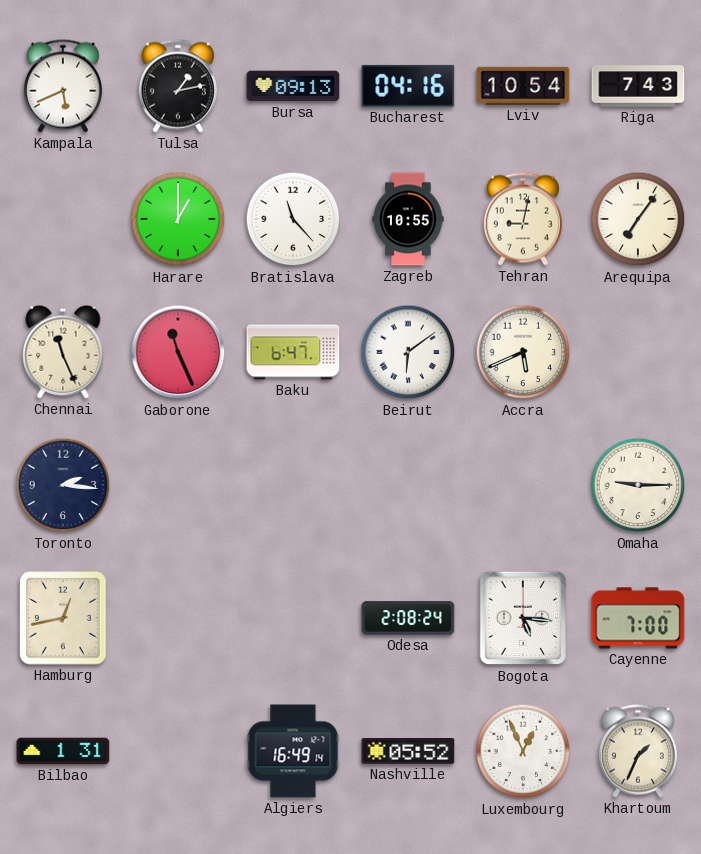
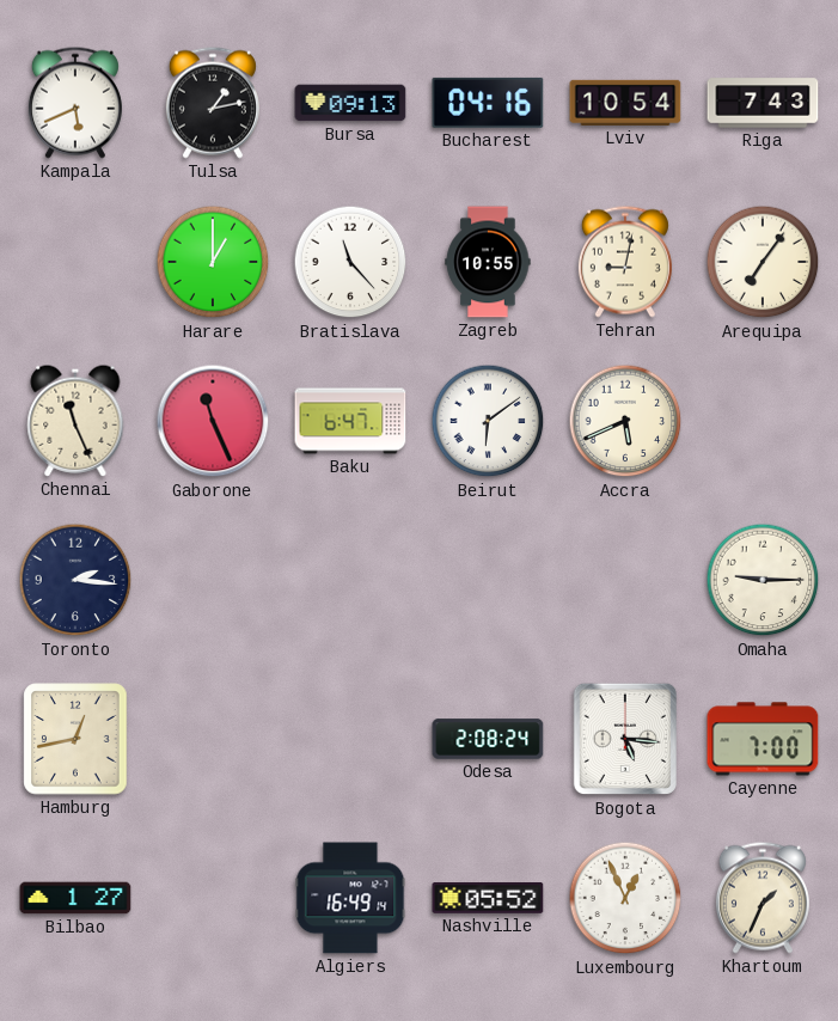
Bilbao: 1:31 -> 1:27 (75, 898)
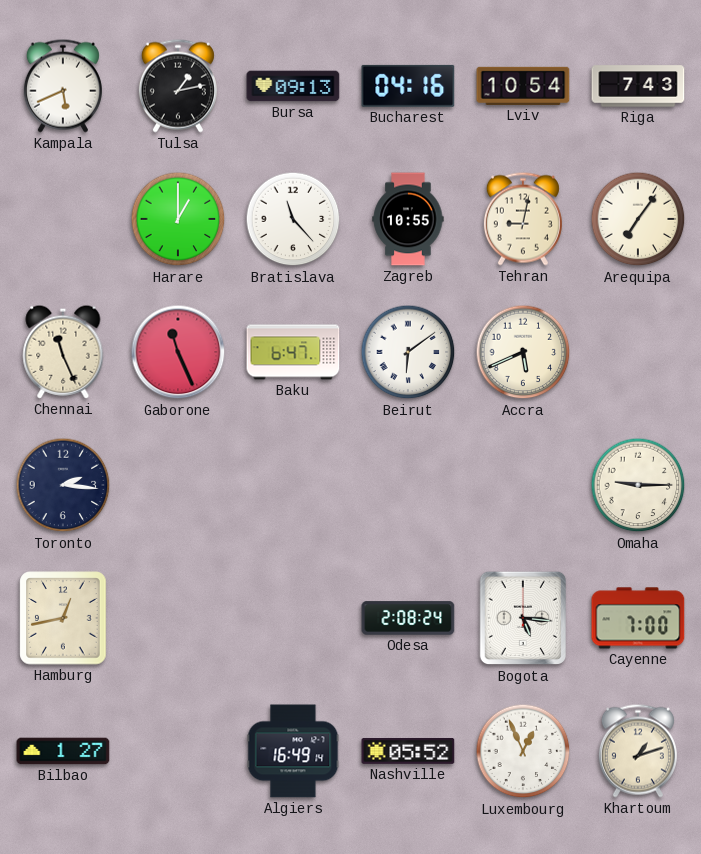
Khartoum: 1:34 -> 1:12 (638, 751)
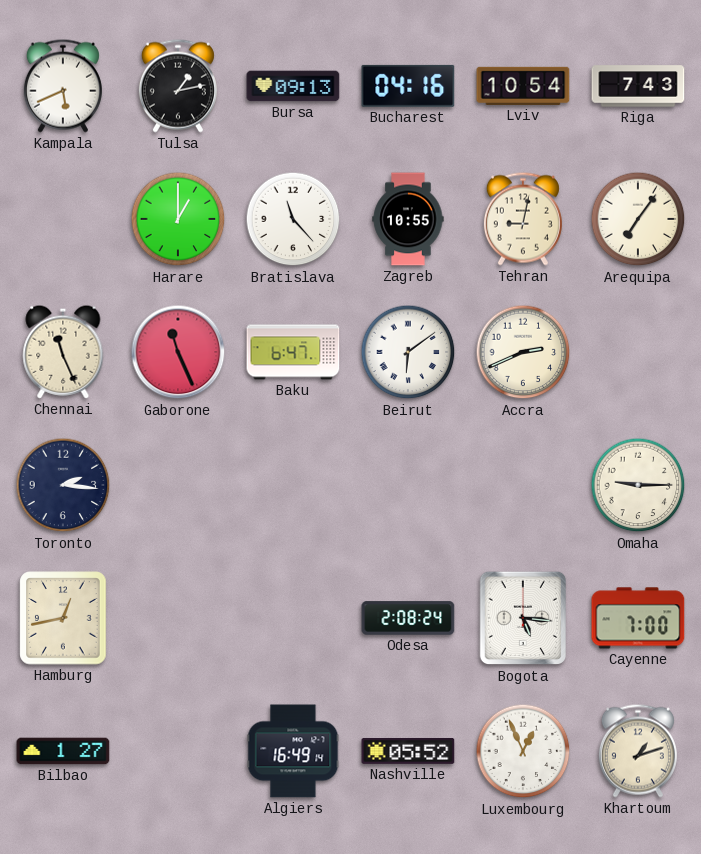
Accra: 5:41 -> 2:41 (523, 352)
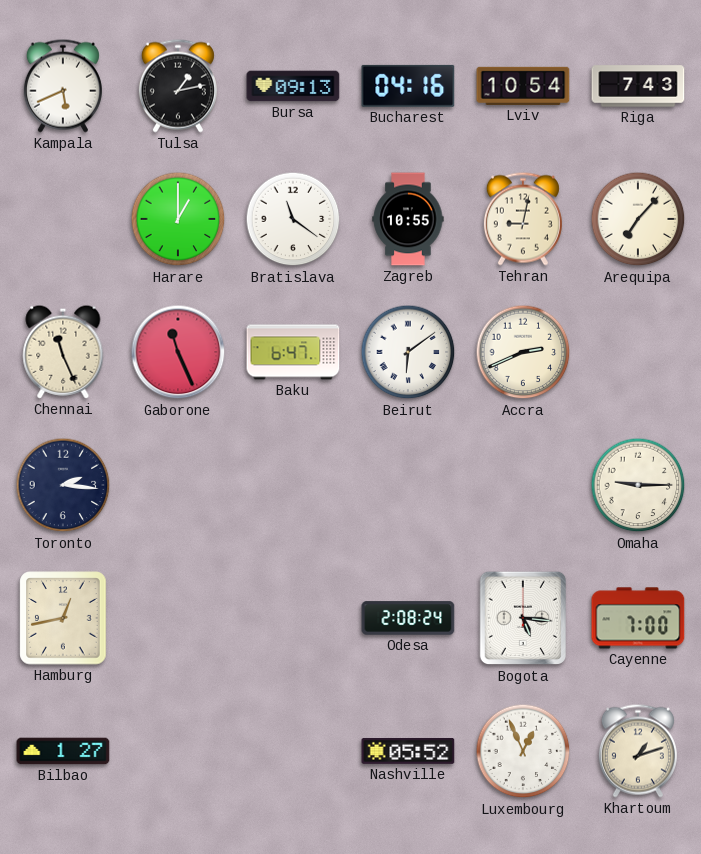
Bratislava: 11:23 -> 11:21 (293, 219)
Arequipa: 7:06 -> 7:07 (638, 219)
Algiers: 16:49 -> none (293, 751)
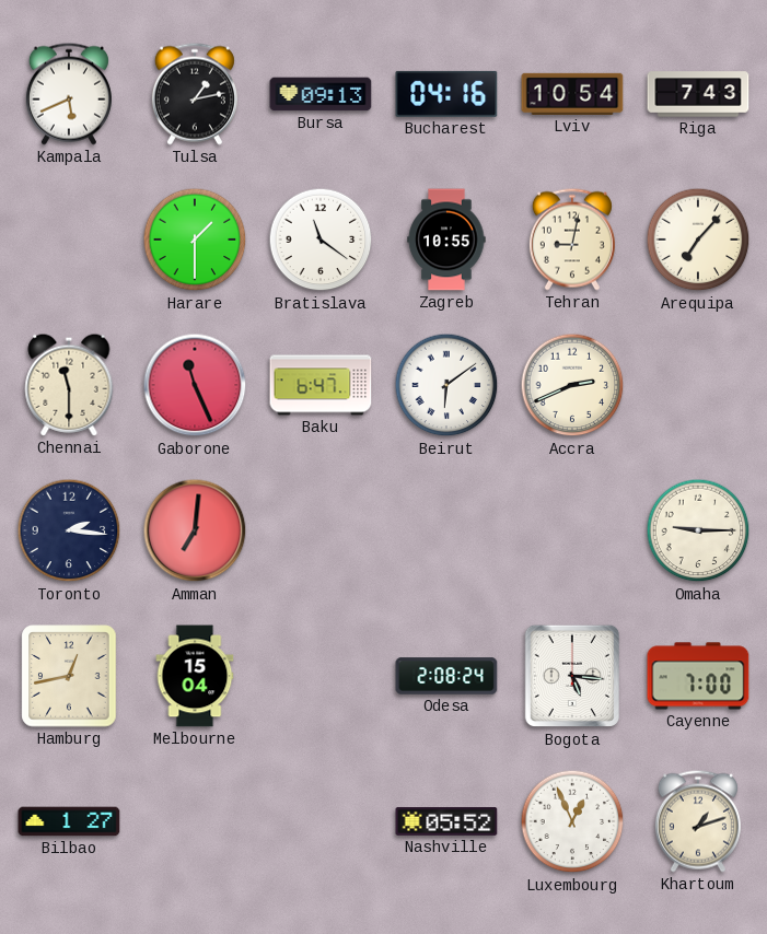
Harare: 1:00 -> 1:30 (195, 240)
Chennai: 11:26 -> 11:30 (69, 385)
Amman: none -> 7:01 (195, 530)
Melbourne: none -> 15:04 (195, 676)
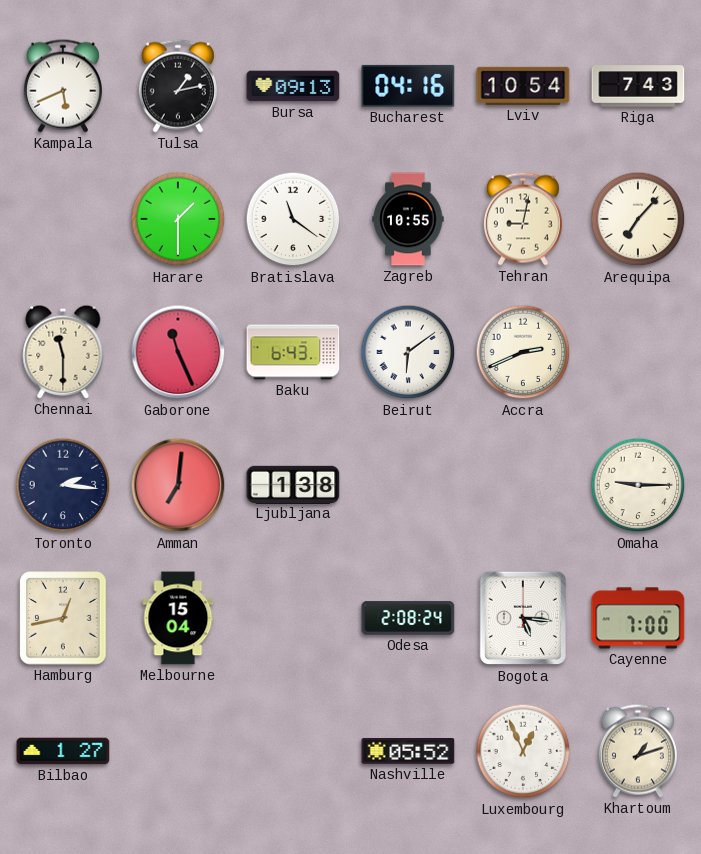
Baku: 6:47 -> 6:43 (293, 352)
Ljubljana: none -> 1:38 (293, 484)
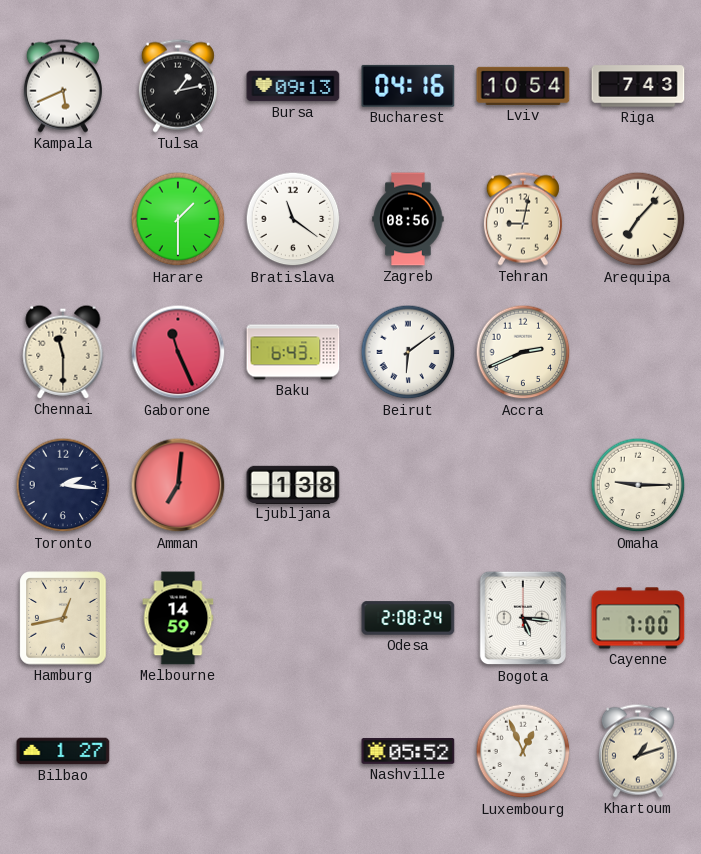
Zagreb: 10:55 -> 08:56 (408, 219)
Melbourne: 15:04 -> 14:59 (178, 618)
